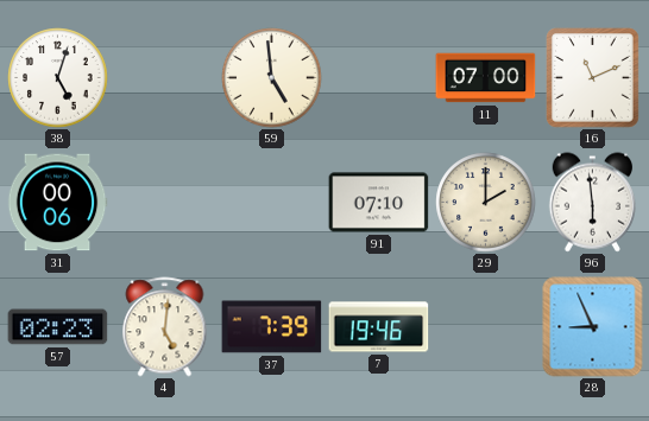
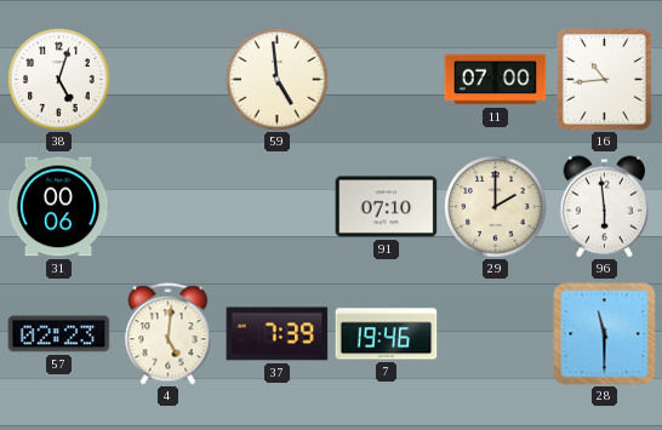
16: 11:11 -> 10:44 (605, 80)
28: 8:56 -> 11:30 (605, 334)
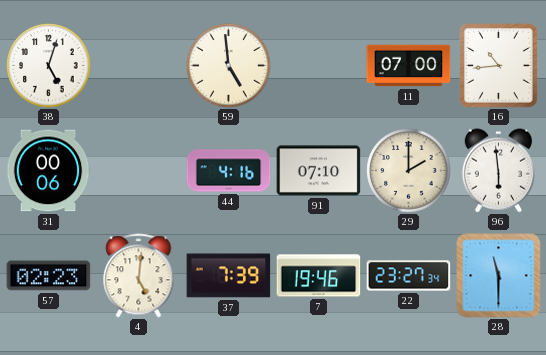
44: none -> 4:16 (229, 171)
22: none -> 23:27 (409, 276)
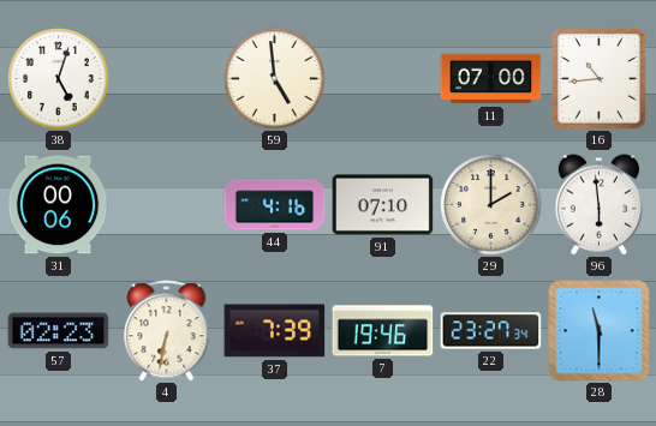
4: 5:01 -> 6:32 (167, 331)
